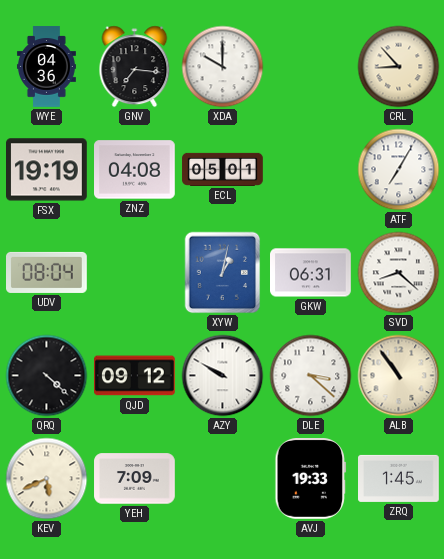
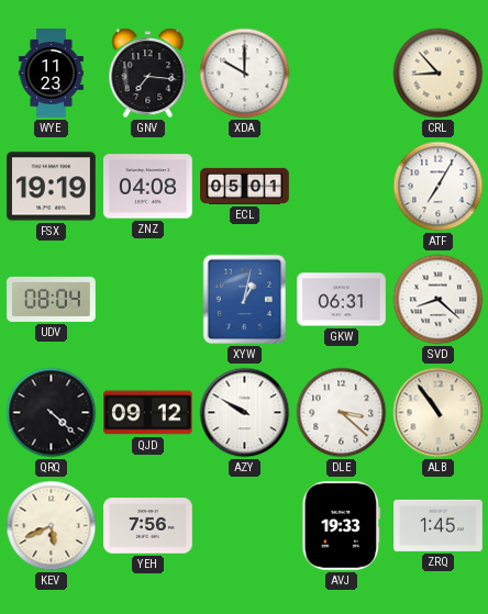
WYE: 04:36 -> 11:23 (51, 74)
YEH: 7:09 -> 7:56 (148, 526)
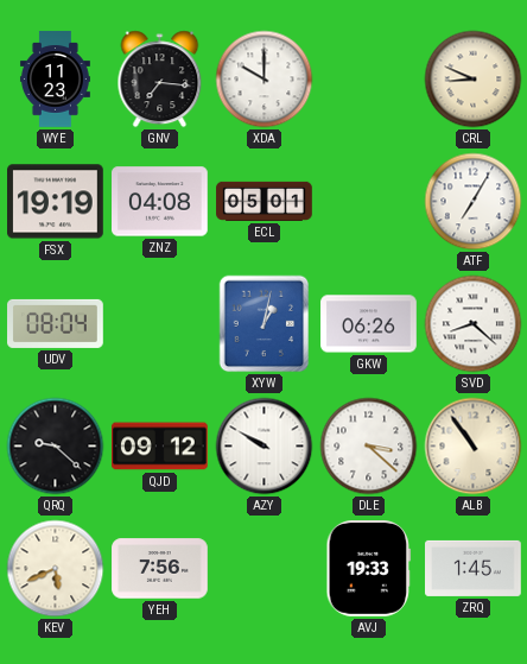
CRL: 8:53 -> 8:49 (474, 80)
GKW: 06:31 -> 06:26 (369, 324)
QRQ: 4:22 -> 9:22 (56, 447)
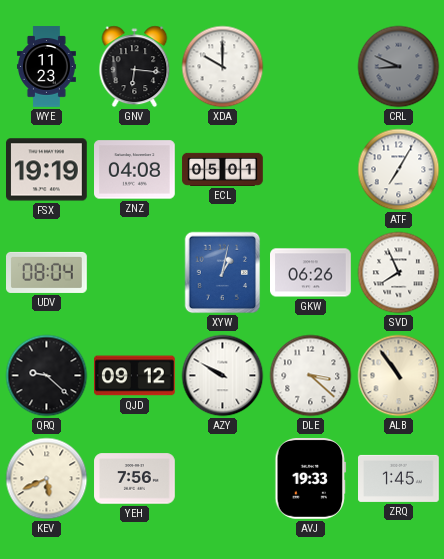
GNV: 7:16 -> 6:16 (135, 67)
CRL dial: cream -> grey (399, 67)
SVD: 8:22 -> 7:56 (399, 273)
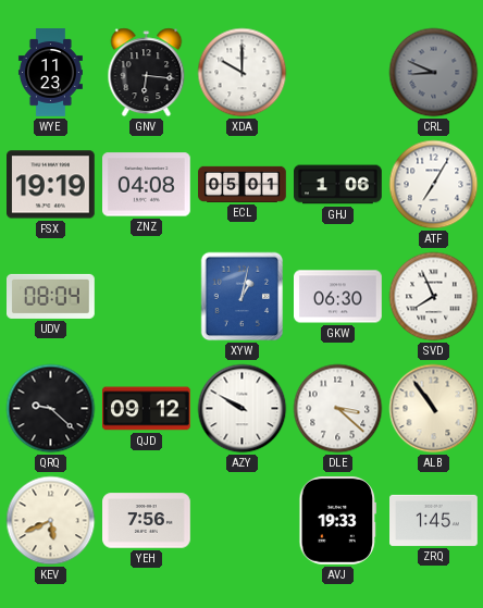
GHJ: none -> 1:06 (338, 185)
GKW: 06:26 -> 06:30 (338, 297)
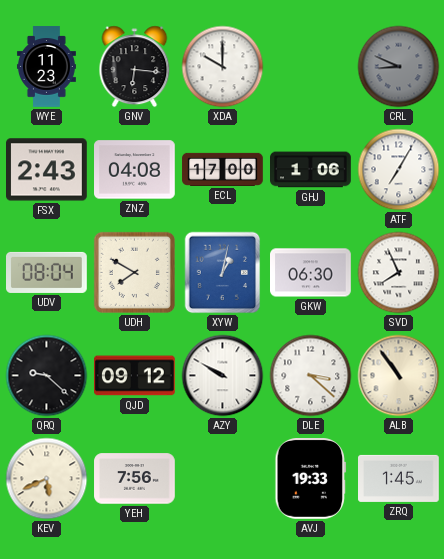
FSX: 19:19 -> 2:43 (47, 170)
ECL: 05:01 -> 17:00 (223, 169)
UDH: none -> 7:50 (134, 272)
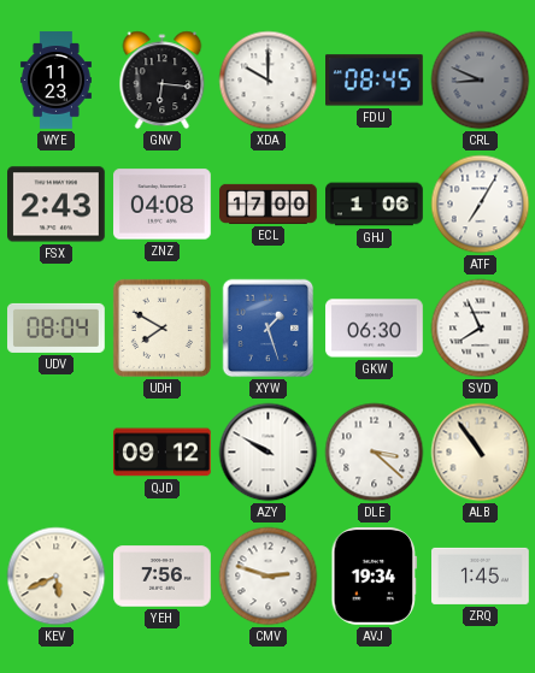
FDU: none -> 08:45 (375, 81)
XYW: 1:02 -> 1:27 (269, 329)
QRQ: 9:22 -> none (47, 376)
CMV: none -> 2:48 (269, 577)
AVJ: 19:33 -> 19:34 (375, 577)
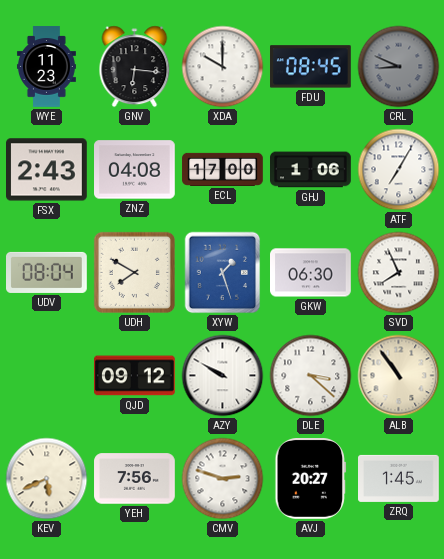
AVJ: 19:34 -> 20:27 (311, 479)
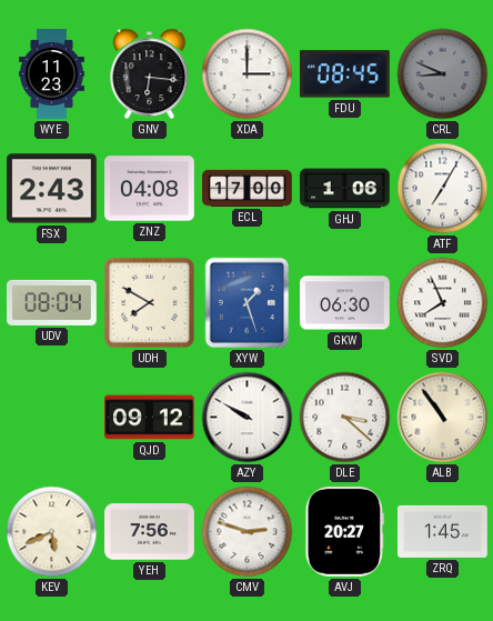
XDA: 10:00 -> 3:00 (248, 74)
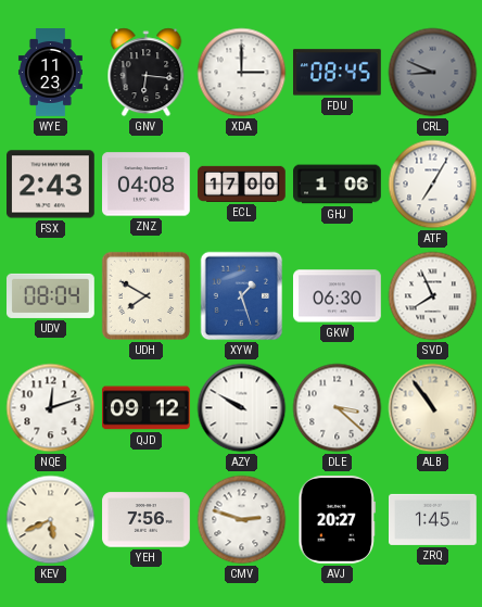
NQE: none -> 12:12 (51, 408)
